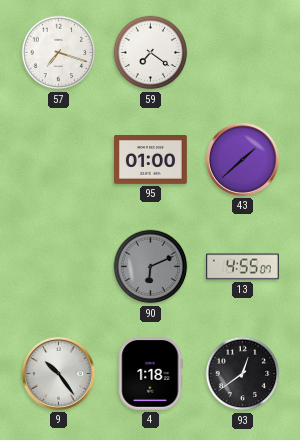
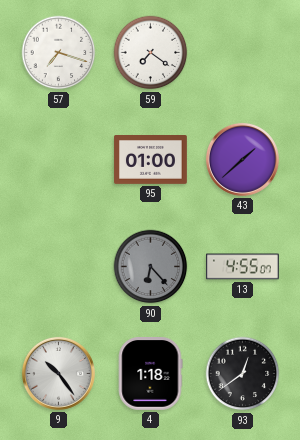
90: 6:11 -> 6:23 (151, 267)
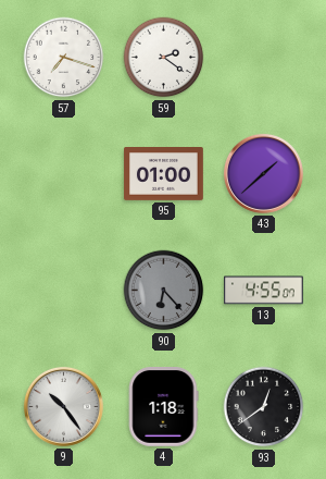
59: 7:21 -> 2:21 (164, 58)
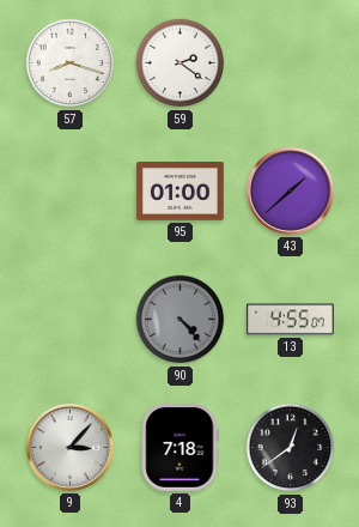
57: 7:18 -> 8:18 (71, 63)
90: 6:23 -> 4:23 (181, 320)
9: 10:24 -> 3:07 (69, 447)
4: 1:18 -> 7:18 (180, 448)
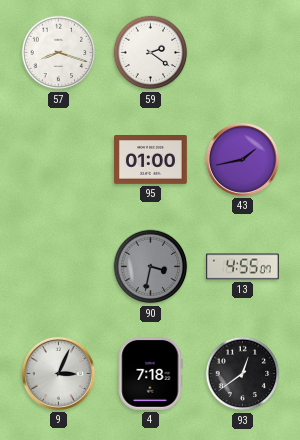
43: 1:38 -> 1:43 (242, 159)
90: 4:23 -> 3:32 (151, 267)
9: 3:07 -> 3:04 (58, 373)
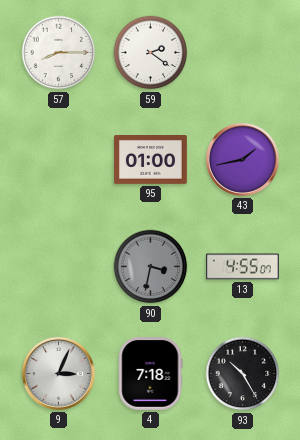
57: 8:18 -> 8:15 (59, 53)
93: 12:39 -> 10:25 (243, 374)
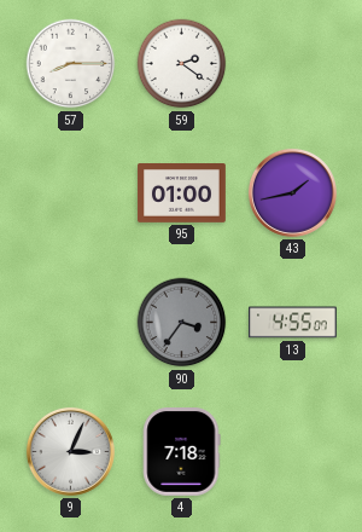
90: 3:32 -> 3:36 (182, 323)
93: 10:25 -> none (243, 374)
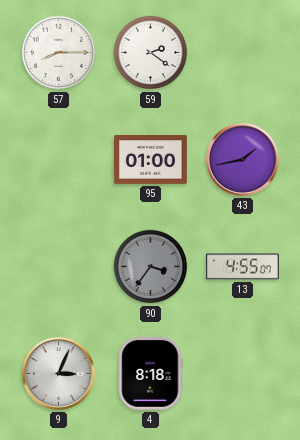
4: 7:18 -> 8:18 (150, 374)
